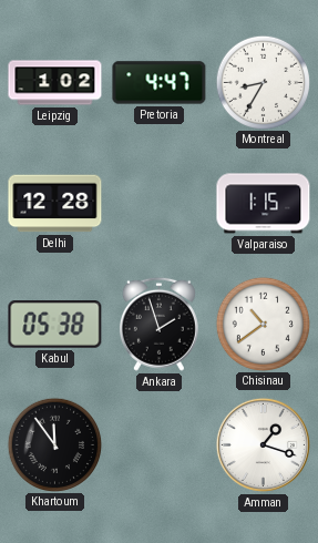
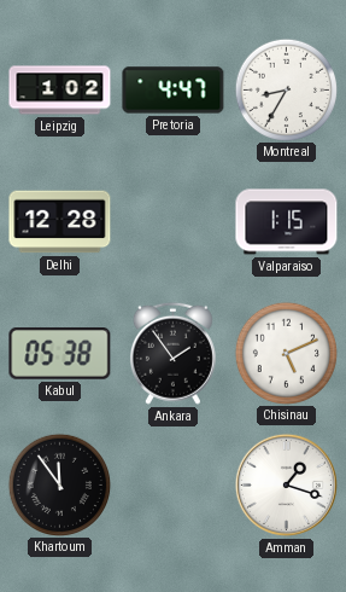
Ankara: 1:57 -> 1:54 (172, 353)
Chisinau: 10:39 -> 5:11 (286, 353)
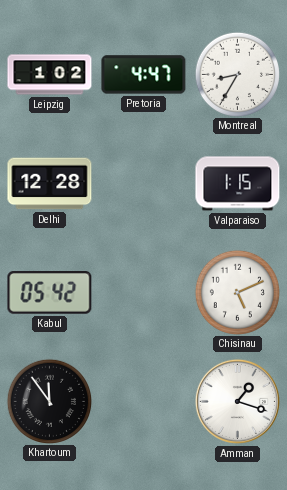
Kabul: 05:38 -> 05:42 (50, 293)
Ankara: 1:54 -> none (172, 353)
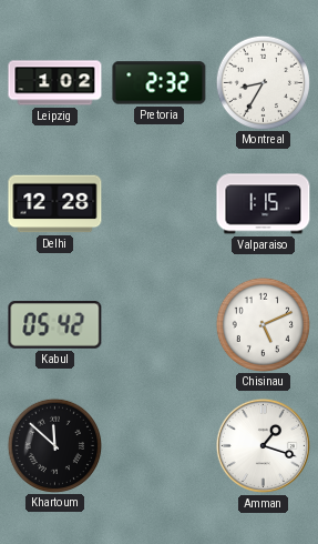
Pretoria: 4:47 -> 2:32 (160, 83)
Khartoum: 11:54 -> 11:52 (54, 445)
